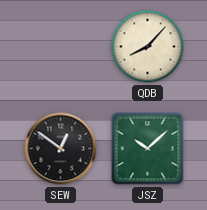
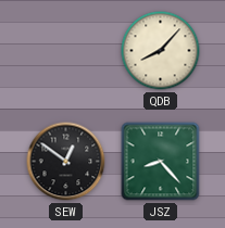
JSZ: 10:08 -> 8:23 (161, 162)
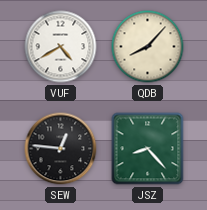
VUF: none -> 4:40 (61, 47)
SEW: 12:51 -> 12:46 (61, 149)
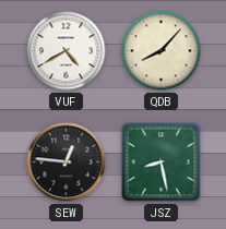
JSZ: 8:23 -> 8:28 (162, 162)
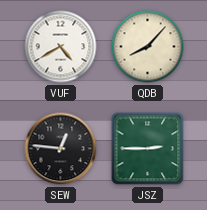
JSZ: 8:28 -> 2:45 (148, 149)
